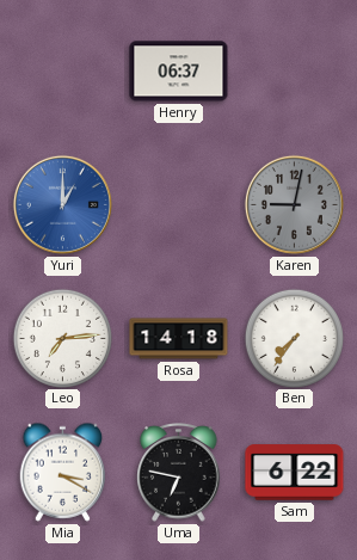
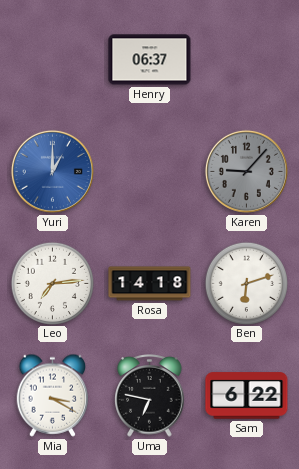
Karen: 9:02 -> 9:07 (246, 171)
Ben: 7:36 -> 6:12 (246, 283)
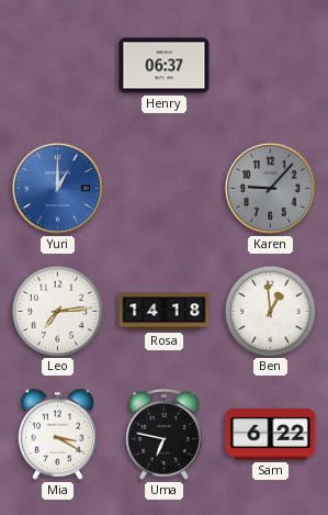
Ben: 6:12 -> 12:59 (270, 311)
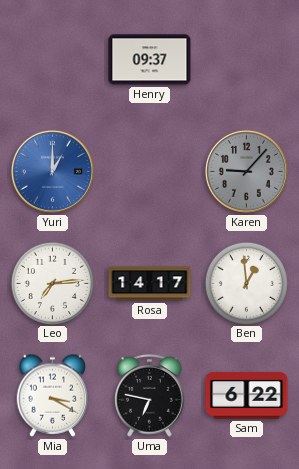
Henry: 06:37 -> 09:37 (150, 60)
Rosa: 14:18 -> 14:17 (150, 284)
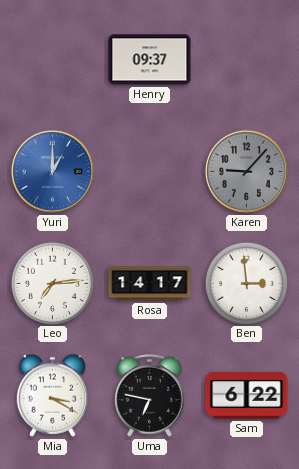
Ben: 12:59 -> 2:59 (246, 283)
